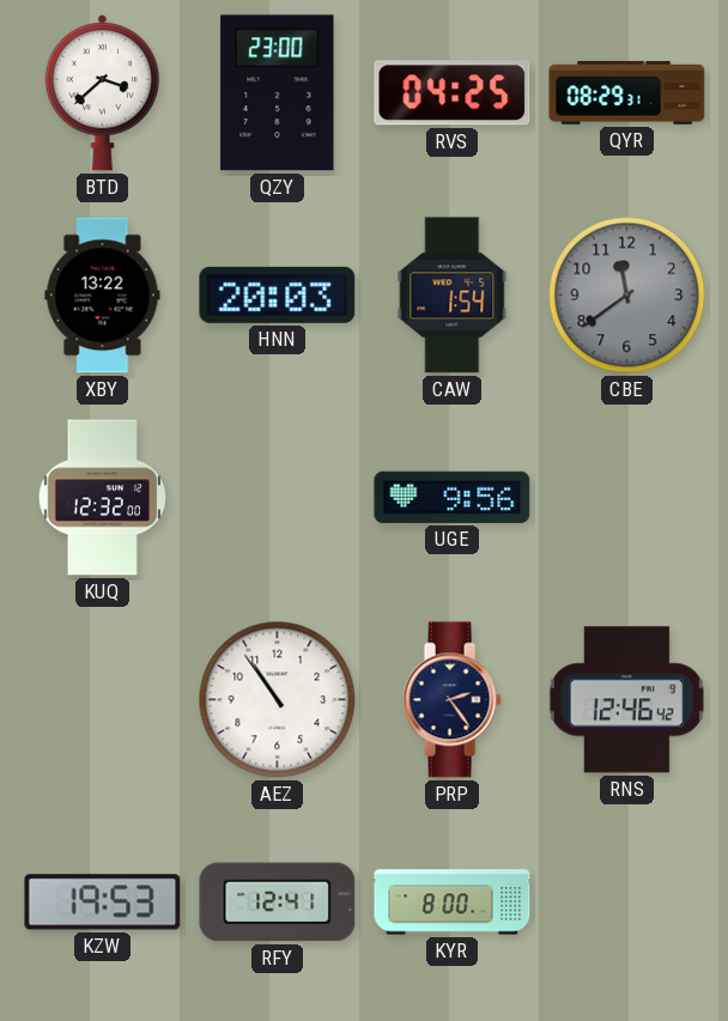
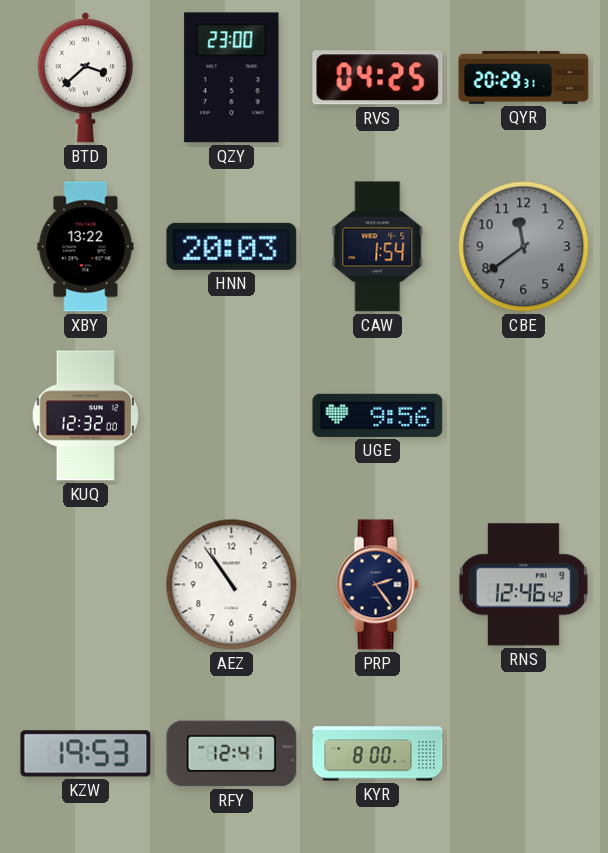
QYR: 08:29 -> 20:29 (524, 77)
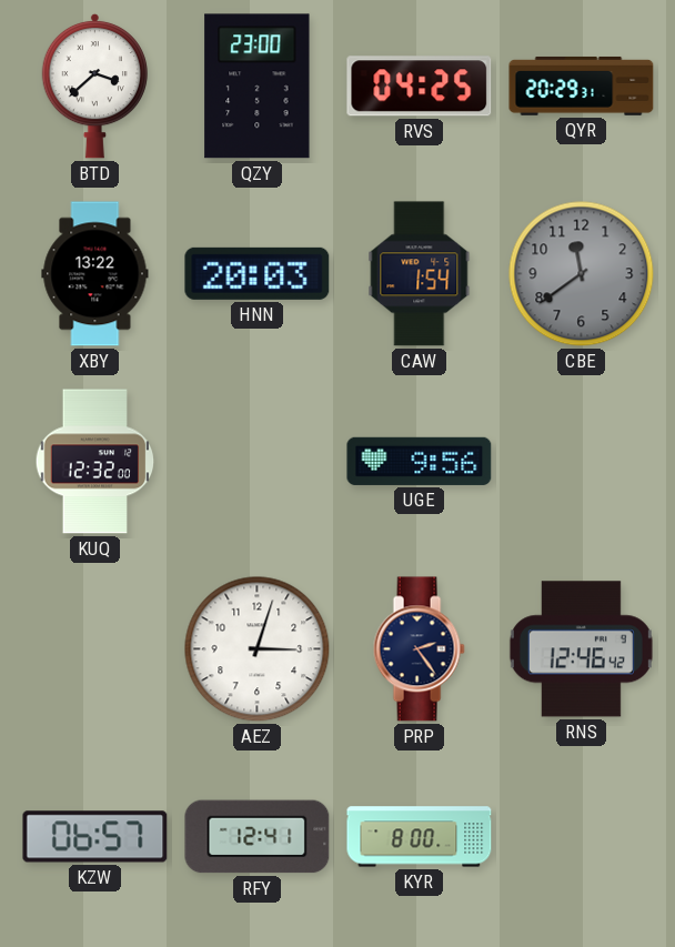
AEZ: 10:54 -> 3:03 (258, 649)
KZW: 19:53 -> 06:57 (95, 837)
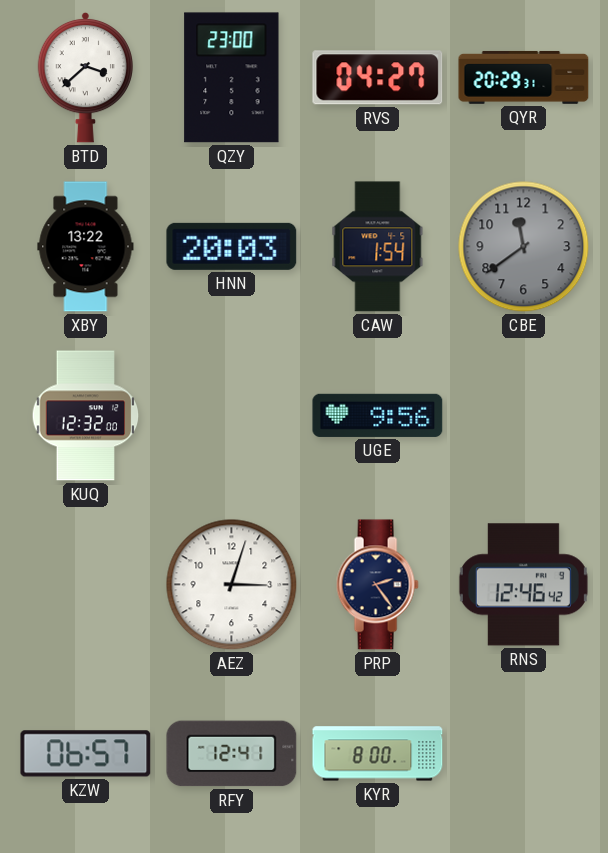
RVS: 04:25 -> 04:27 (378, 78)
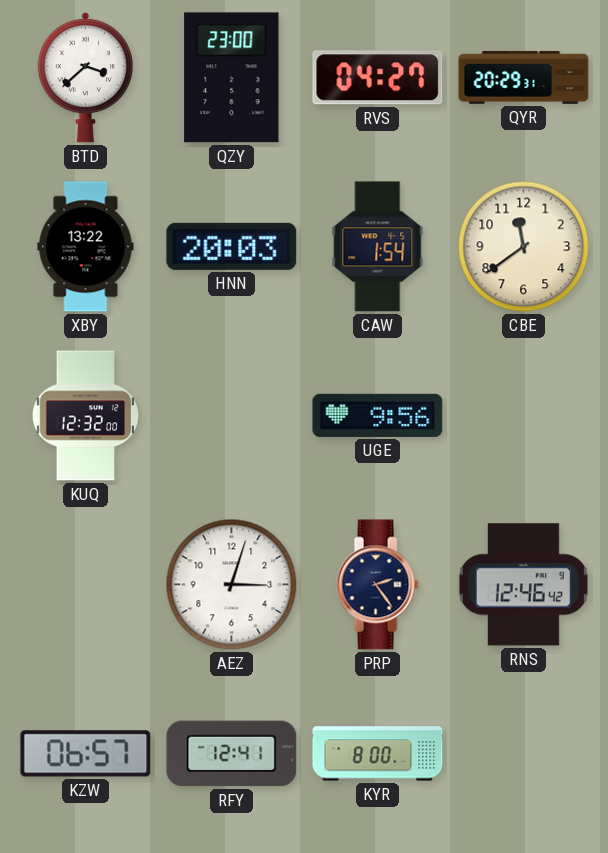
CBE dial: grey -> cream (524, 247)
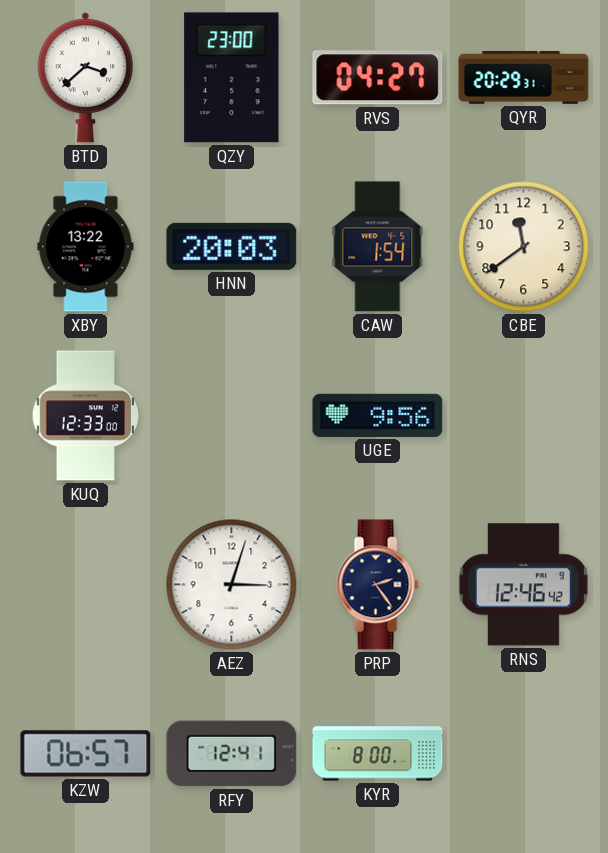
KUQ: 12:32 -> 12:33 (86, 416)
